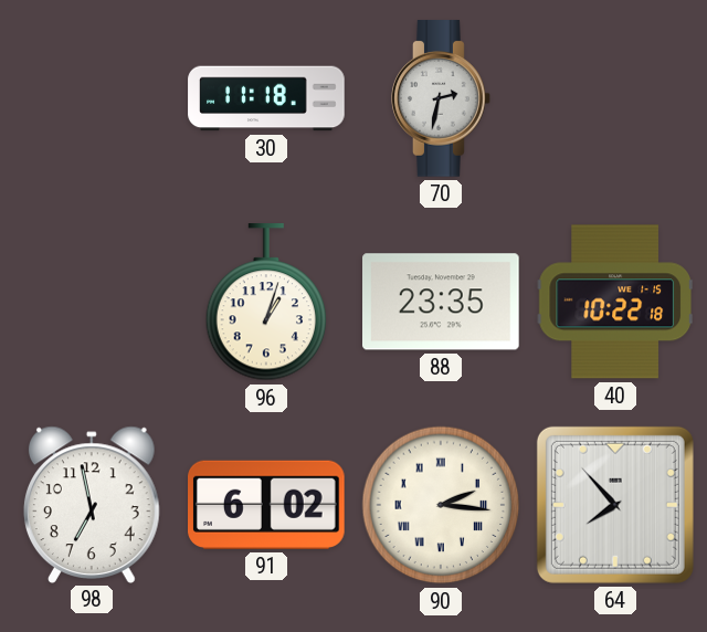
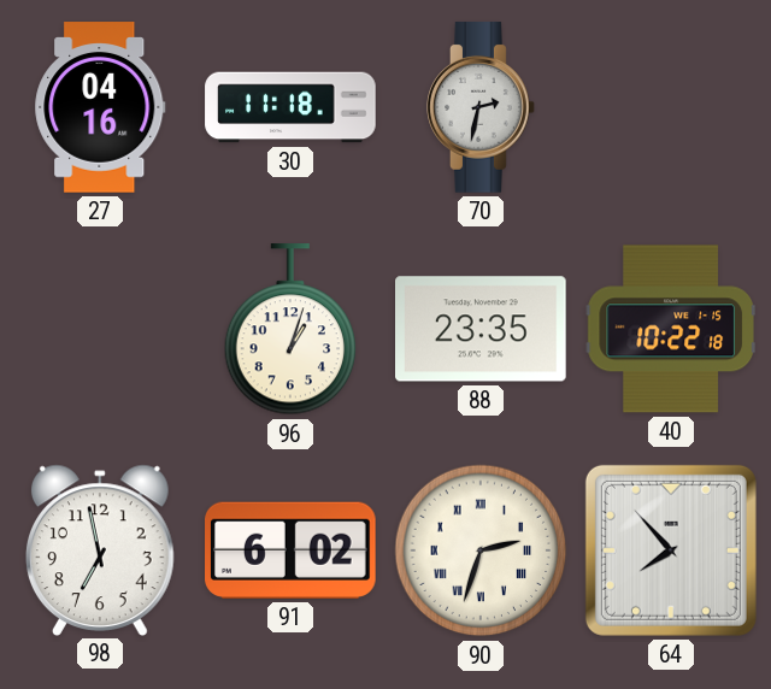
27: none -> 04:16 (100, 107)
90: 2:16 -> 2:33 (481, 550)
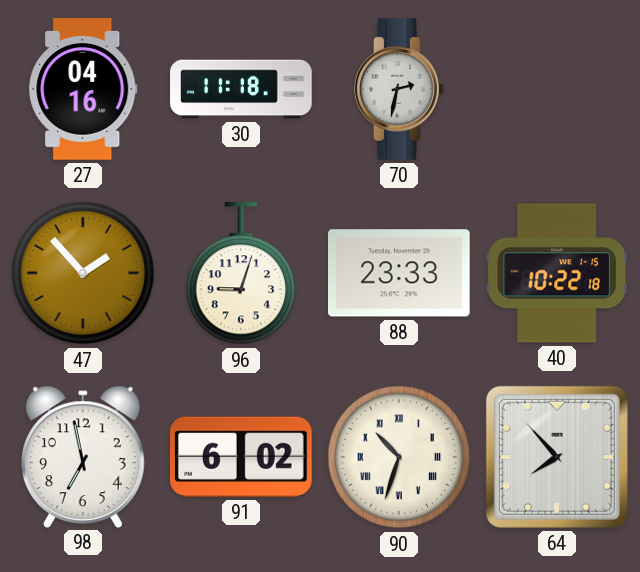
47: none -> 1:53 (83, 273)
96: 1:03 -> 9:03 (241, 274)
88: 23:35 -> 23:33 (400, 273)
90: 2:33 -> 10:33 (399, 457)
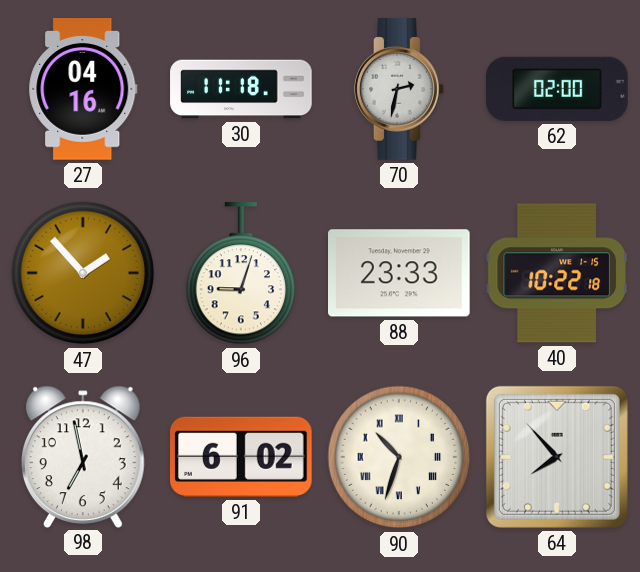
62: none -> 02:00 (557, 89)
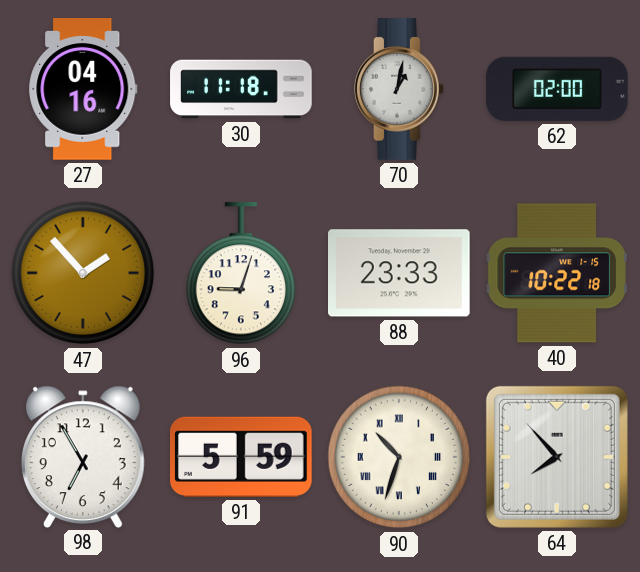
70: 2:32 -> 1:02 (399, 89)
98: 6:58 -> 6:55 (83, 456)
91: 6:02 -> 5:59 (242, 457)
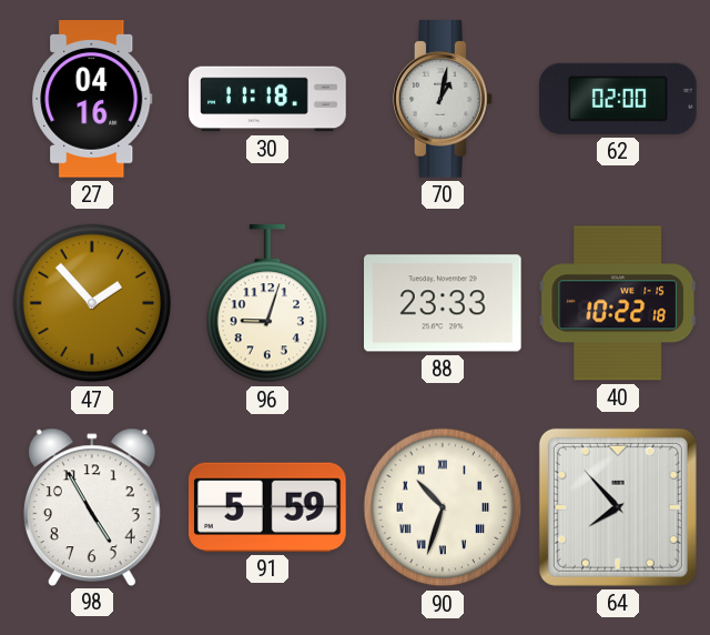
98: 6:55 -> 4:55 (92, 506)
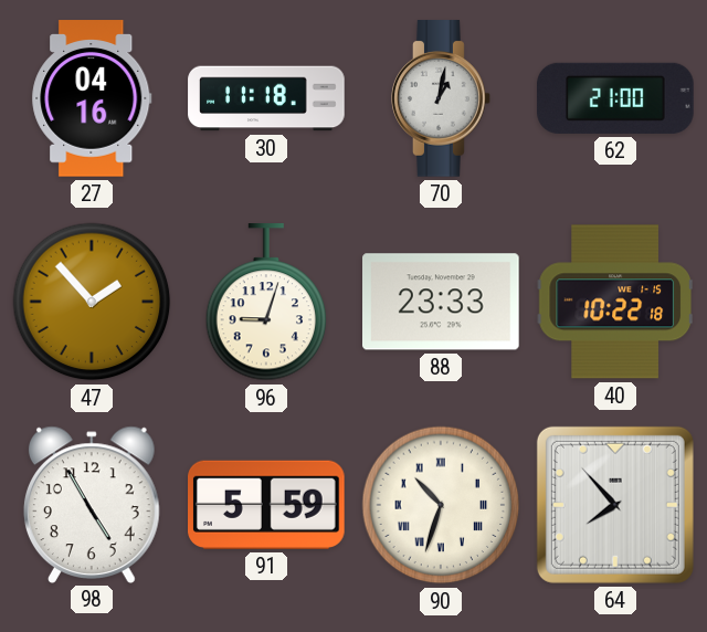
62: 02:00 -> 21:00 (615, 98)
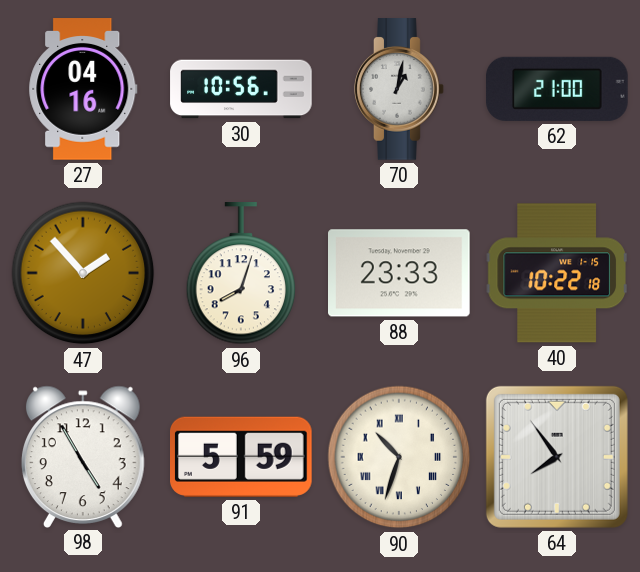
30: 11:18 -> 10:56 (241, 89)
96: 9:03 -> 8:03 (241, 274)
64: 7:53 -> 7:54 (557, 457)
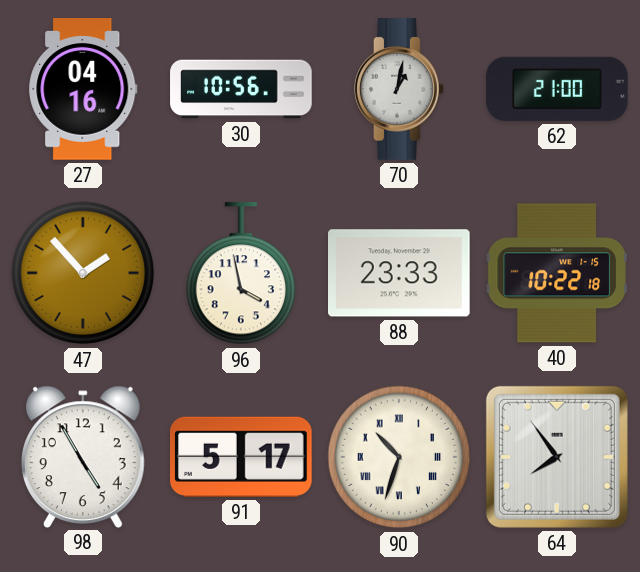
96: 8:03 -> 3:58 (241, 274)
91: 5:59 -> 5:17 (242, 457)
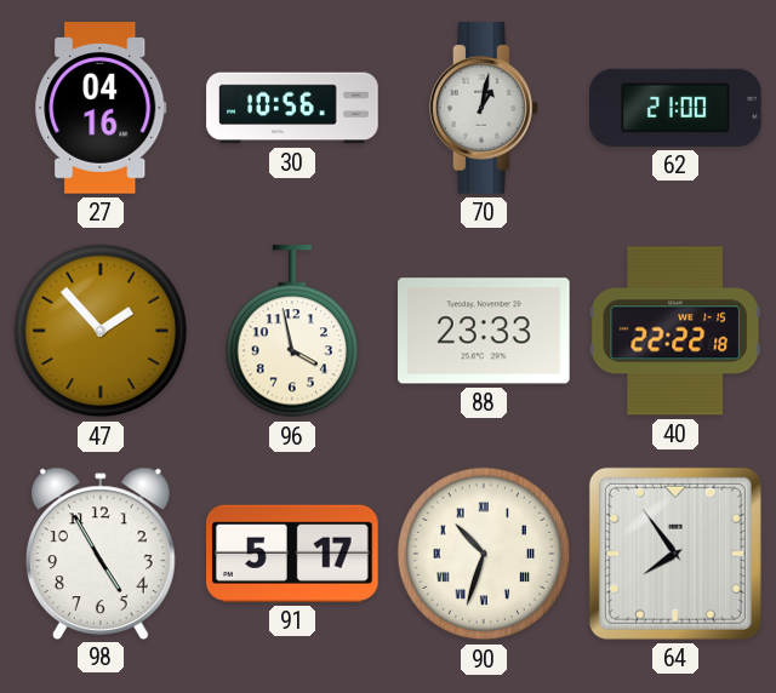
40: 10:22 -> 22:22 (674, 331)
